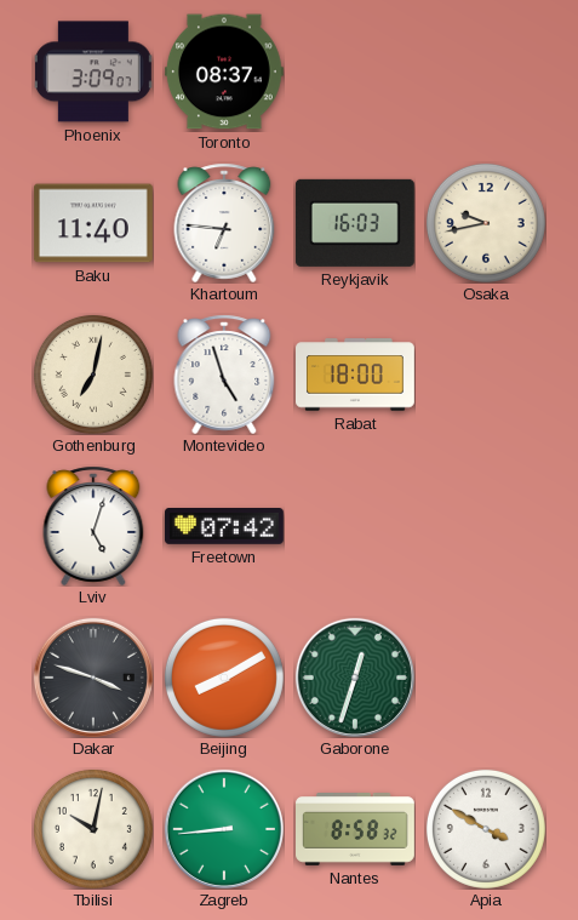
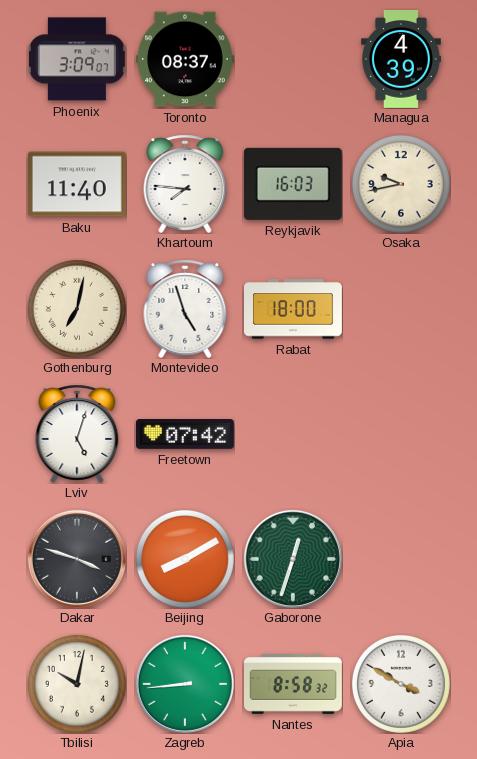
Managua: none -> 4:39 (401, 60)
Khartoum: 6:46 -> 7:46 (185, 184)
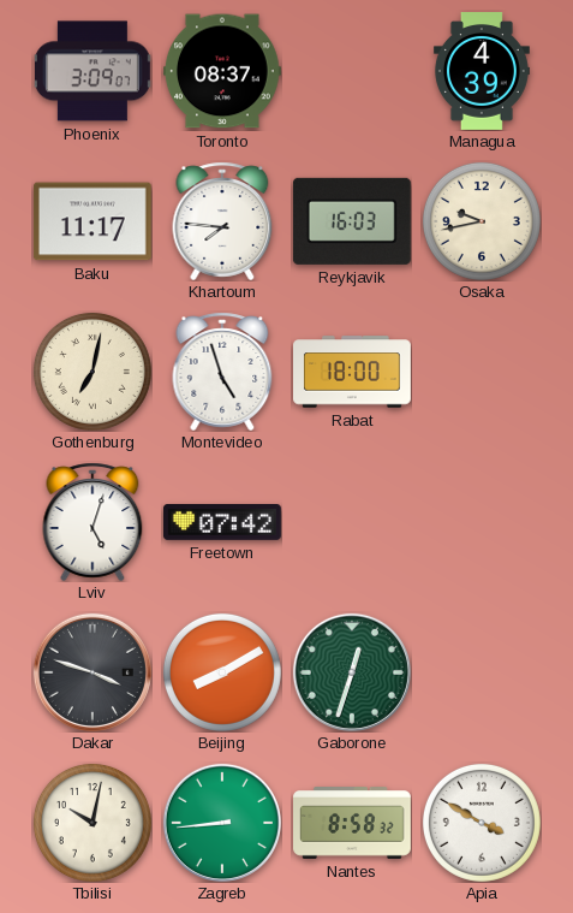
Baku: 11:40 -> 11:17 (92, 221)
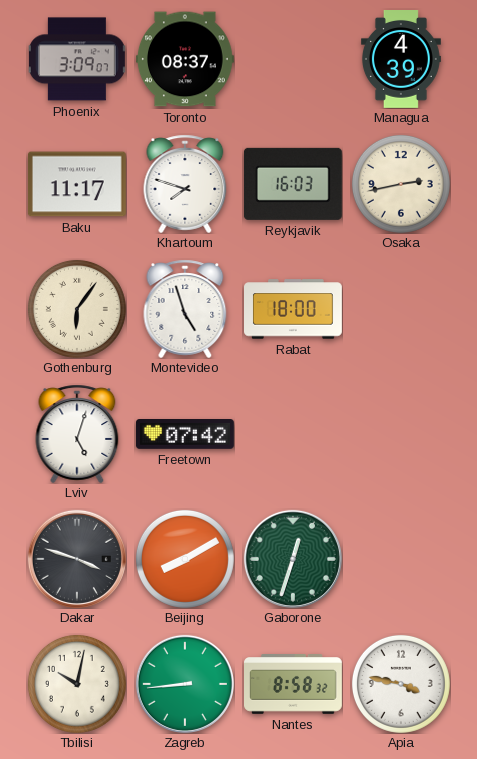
Khartoum: 7:46 -> 7:48 (185, 184)
Osaka: 9:43 -> 2:43 (401, 184)
Gothenburg: 7:02 -> 6:06 (77, 309)
Apia: 3:50 -> 3:47 (401, 684)
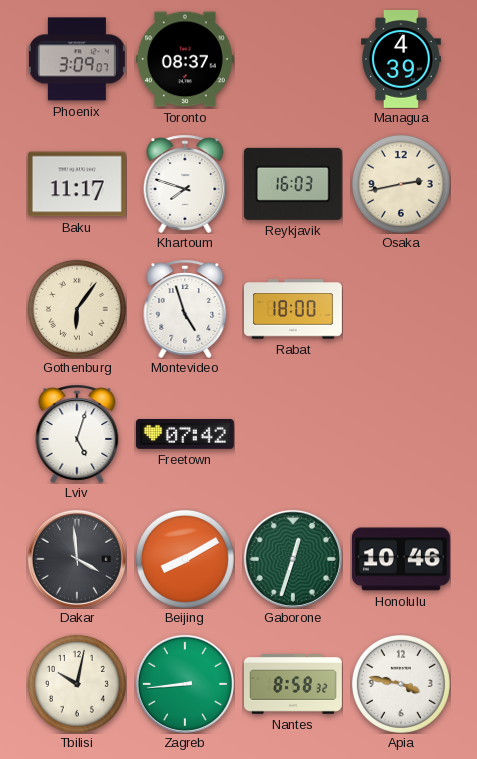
Dakar: 3:48 -> 3:59 (77, 559)
Honolulu: none -> 10:46 (401, 559)
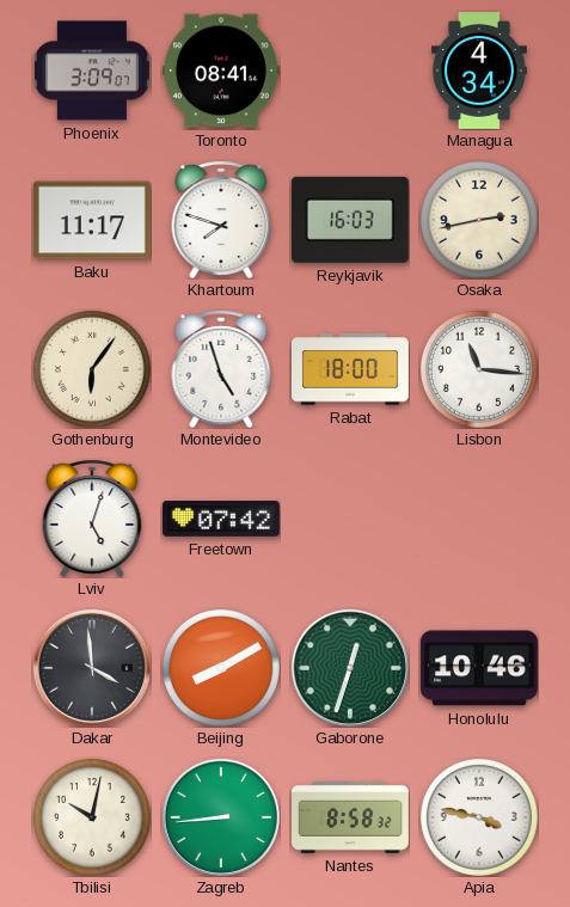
Toronto: 08:37 -> 08:41 (221, 71)
Managua: 4:39 -> 4:34 (479, 72)
Lisbon: none -> 11:16 (479, 369)
